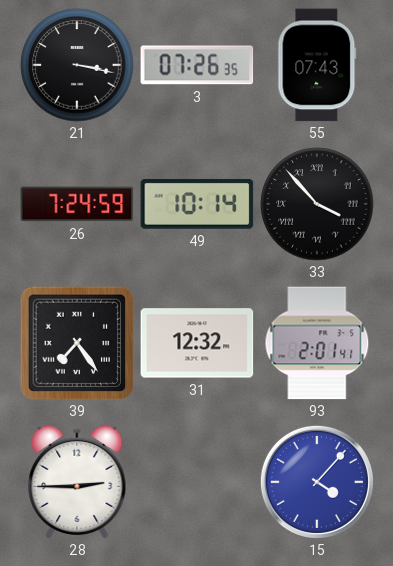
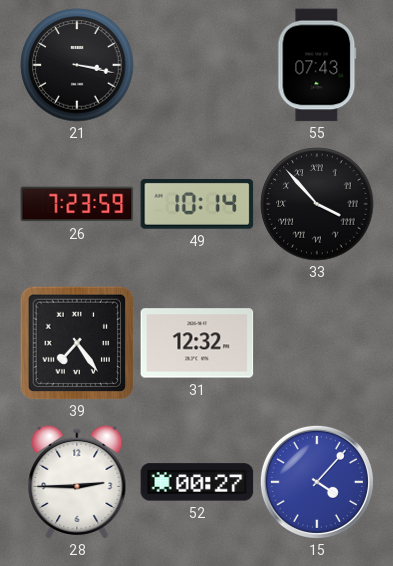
3: 07:26 -> none (197, 65)
26: 7:24 -> 7:23 (77, 204)
93: 2:01 -> none (317, 343)
52: none -> 00:27 (197, 482)
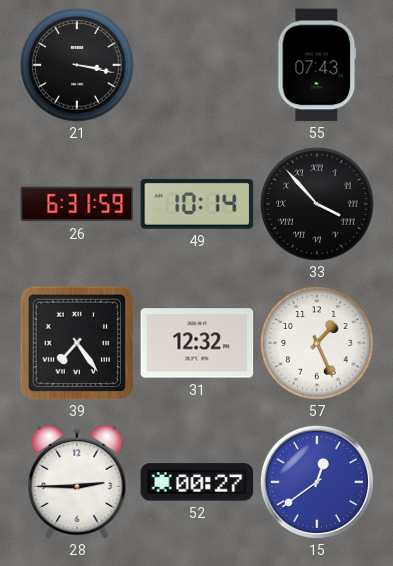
26: 7:23 -> 6:31 (77, 204)
57: none -> 1:26 (317, 343)
15: 4:07 -> 12:39 (317, 482)
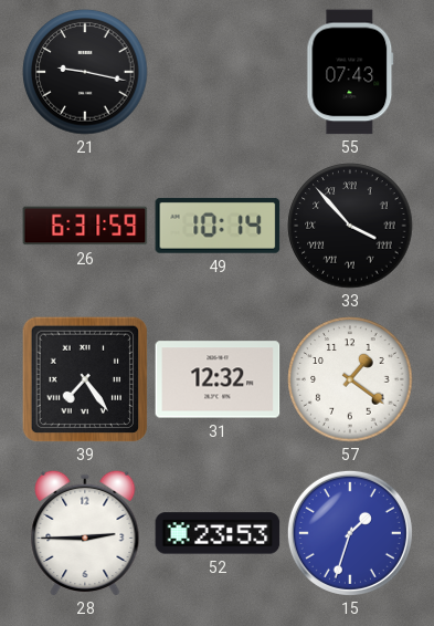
21: 3:17 -> 9:17 (85, 72)
57: 1:26 -> 1:21 (350, 379)
52: 00:27 -> 23:53 (218, 533)
15: 12:39 -> 1:33 (350, 533)
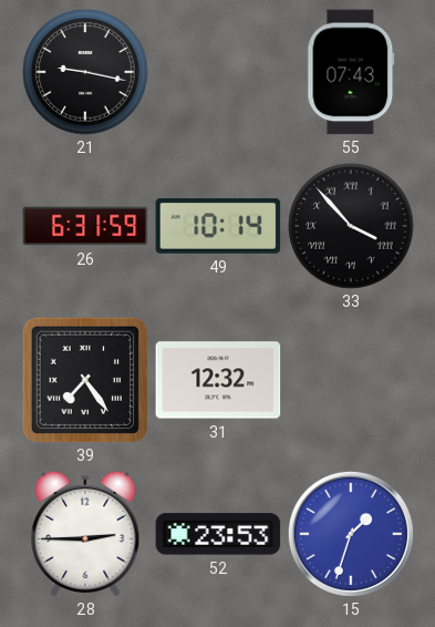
57: 1:21 -> none (350, 379)
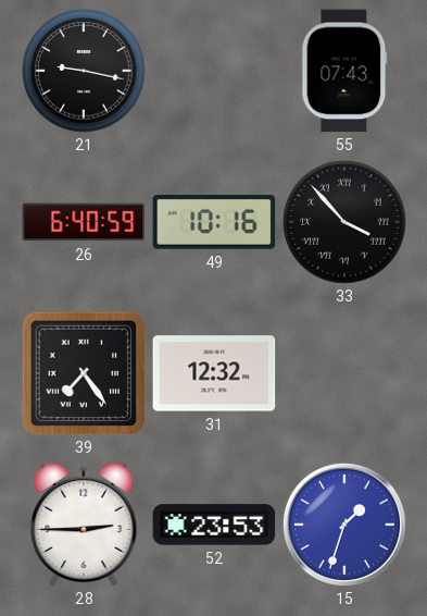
26: 6:31 -> 6:40 (84, 222)
49: 10:14 -> 10:16 (214, 222)
